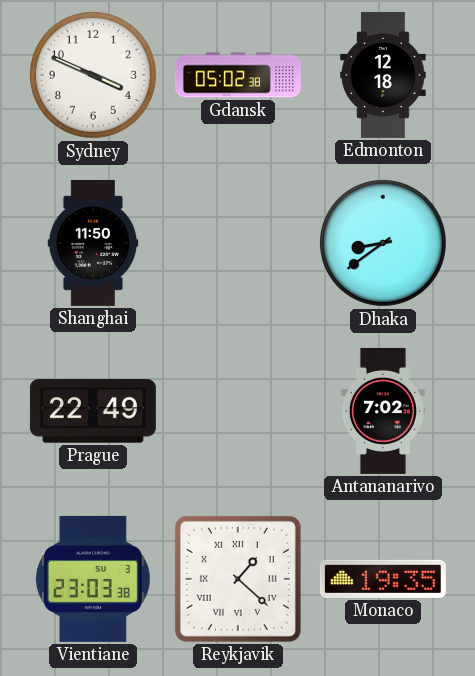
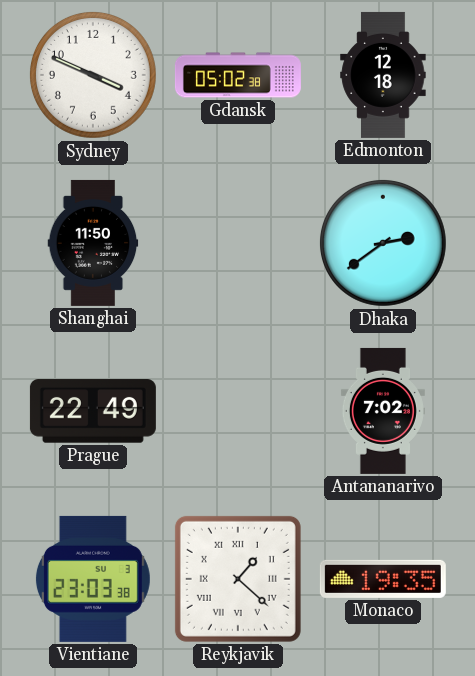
Dhaka: 8:39 -> 2:39 (383, 243)
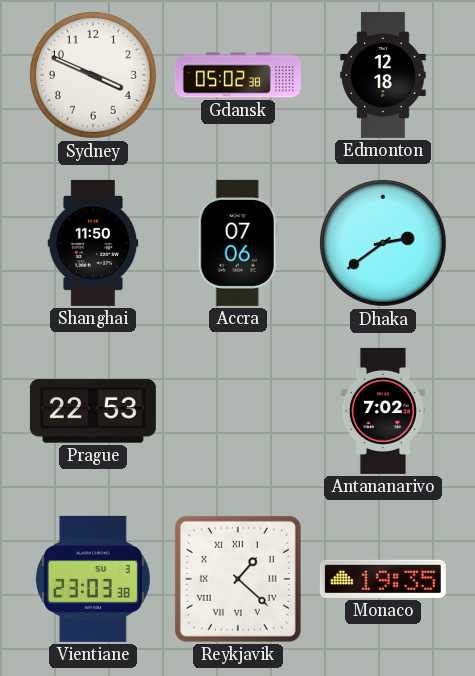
Accra: none -> 07:06 (238, 243)
Prague: 22:49 -> 22:53 (93, 411)
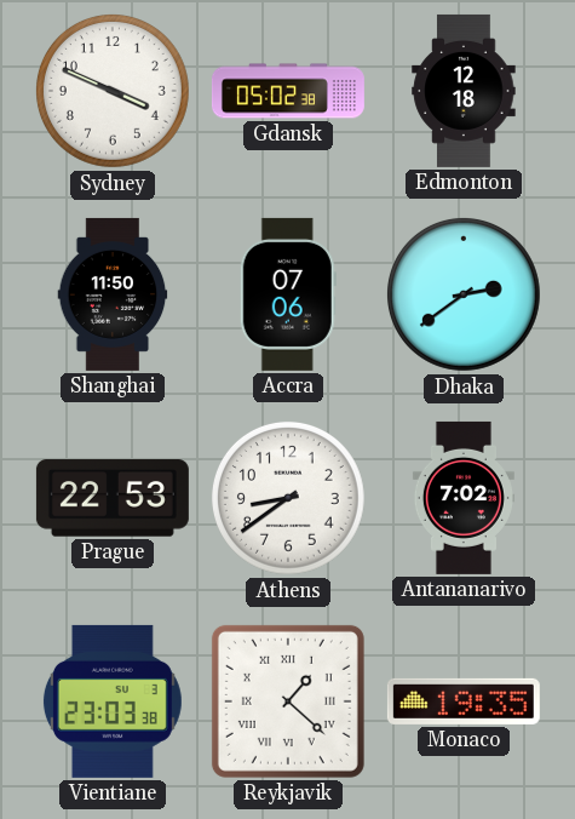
Athens: none -> 8:39 (288, 498)
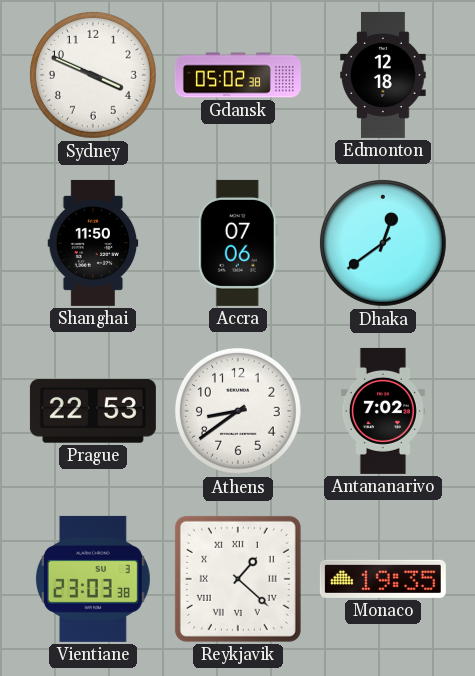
Dhaka: 2:39 -> 12:39 (383, 243)
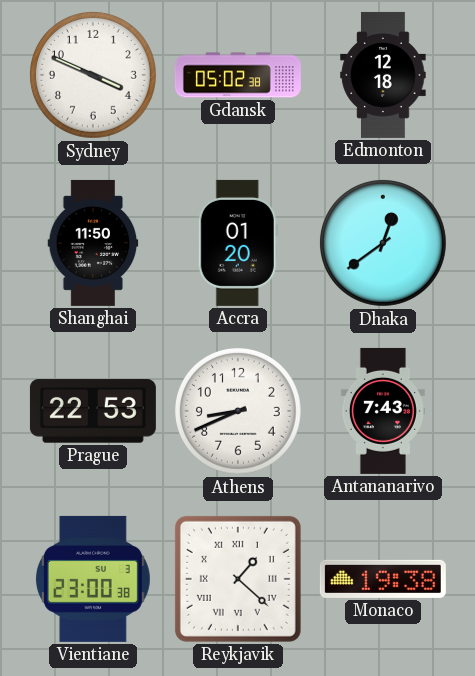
Accra: 07:06 -> 01:20 (238, 243)
Athens: 8:39 -> 8:41 (238, 411)
Antananarivo: 7:02 -> 7:43 (383, 411)
Vientiane: 23:03 -> 23:00 (93, 579)
Monaco: 19:35 -> 19:38 (383, 579)
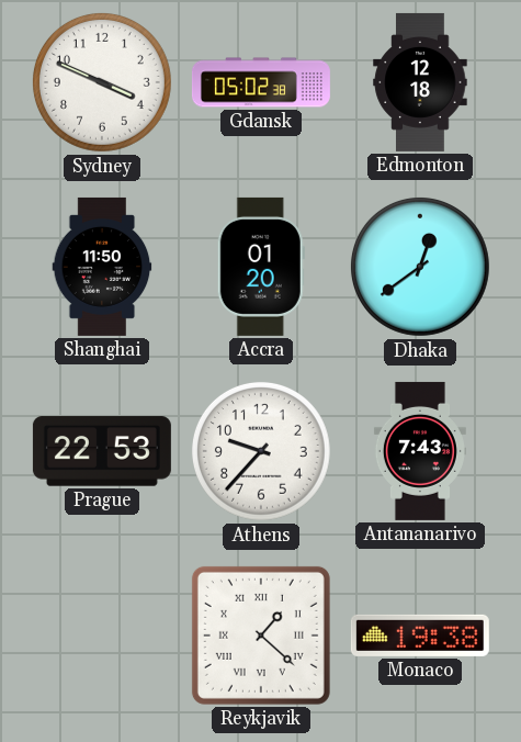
Athens: 8:41 -> 9:37 (261, 451)
Vientiane: 23:00 -> none (93, 579)
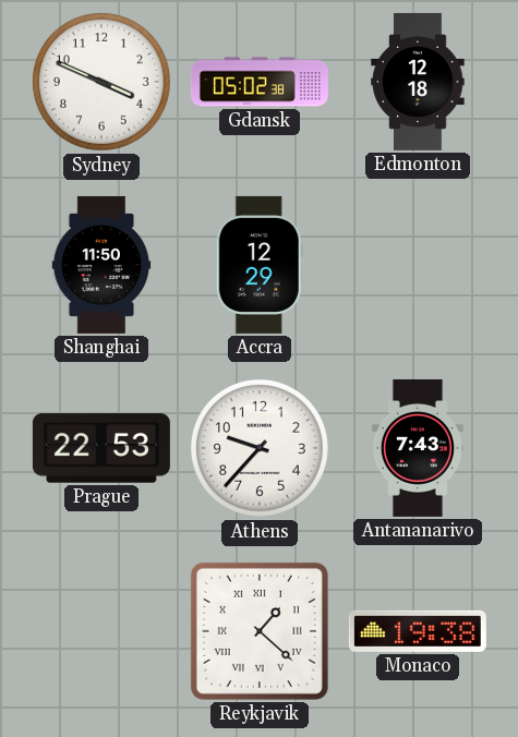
Accra: 01:20 -> 12:29 (260, 265)
Dhaka: 12:39 -> none (420, 267)
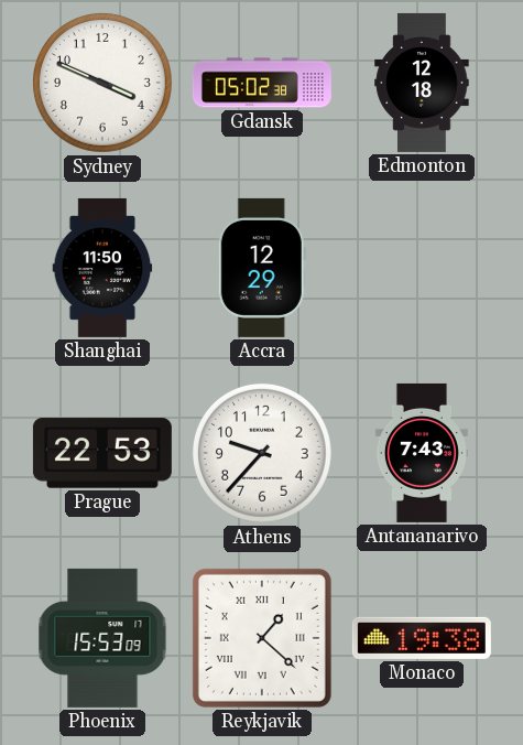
Phoenix: none -> 15:53 (102, 638)
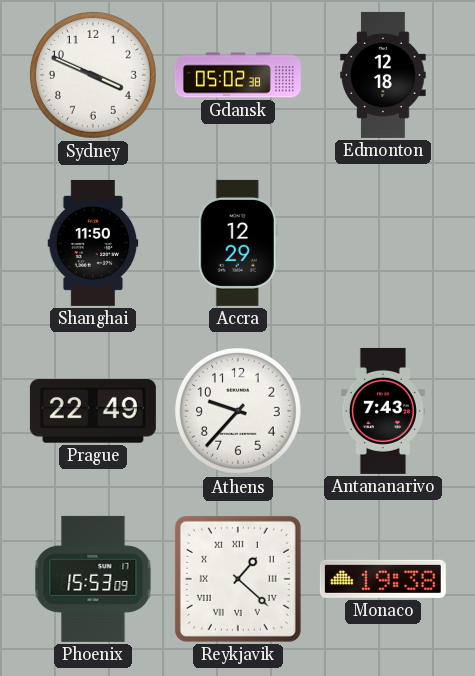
Prague: 22:53 -> 22:49 (93, 411)
